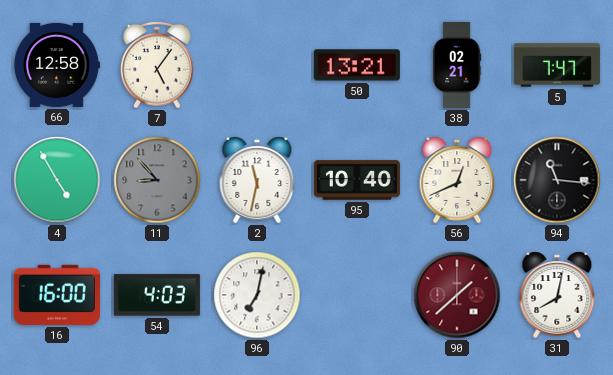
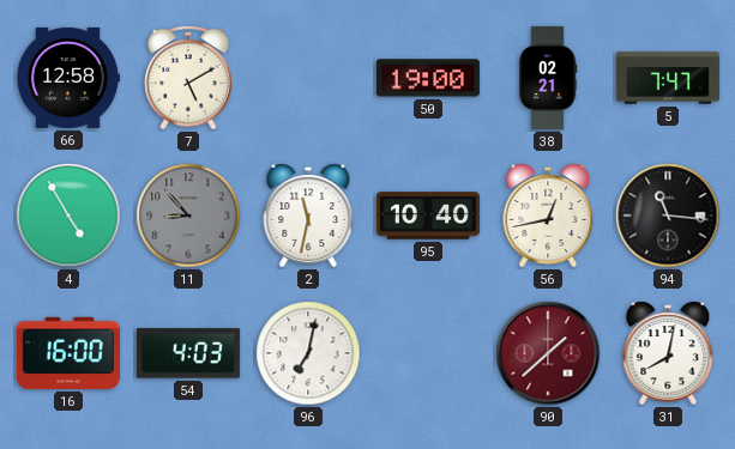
7: 5:06 -> 5:10 (188, 78)
50: 13:21 -> 19:00 (428, 78)
56: 12:41 -> 12:43 (548, 216)
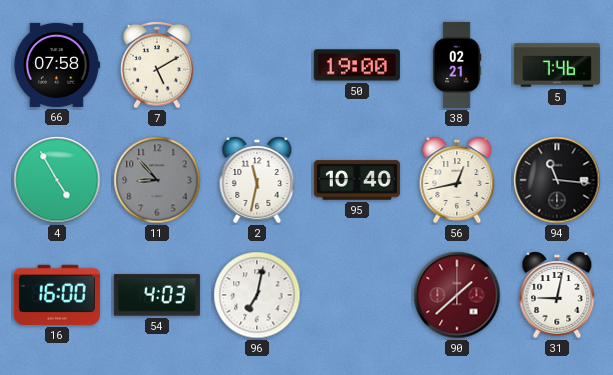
66: 12:58 -> 07:58 (56, 65)
5: 7:47 -> 7:46 (557, 65)
31: 8:02 -> 9:02 (557, 295)
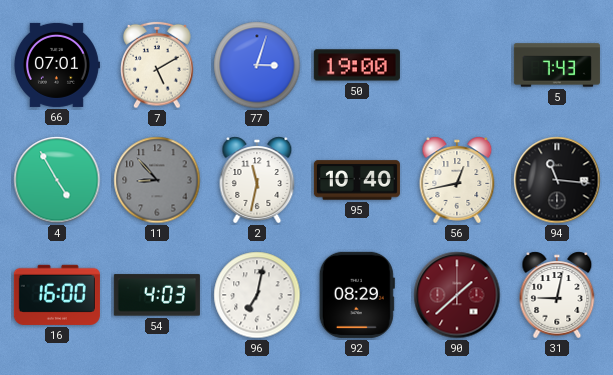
66: 07:58 -> 07:01 (56, 65)
77: none -> 3:03 (257, 65)
38: 02:21 -> none (457, 65)
5: 7:46 -> 7:43 (557, 65)
92: none -> 08:29 (357, 295)
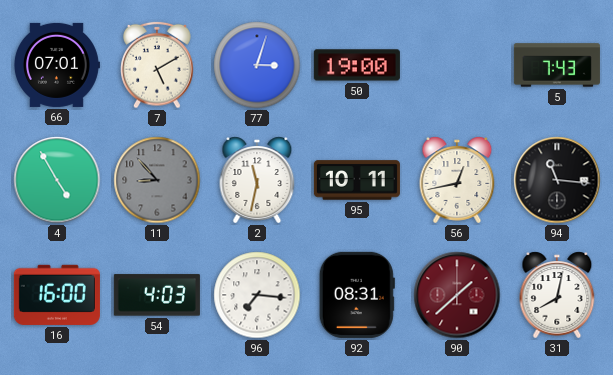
95: 10:40 -> 10:11 (357, 180)
96: 7:02 -> 7:16 (257, 295)
92: 08:29 -> 08:31 (357, 295)
31: 9:02 -> 8:02 (557, 295)
